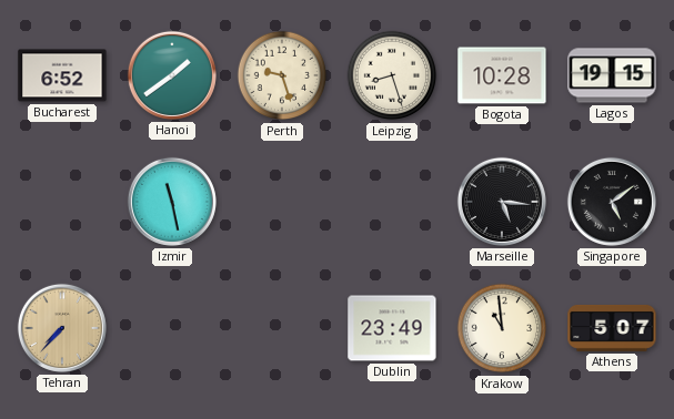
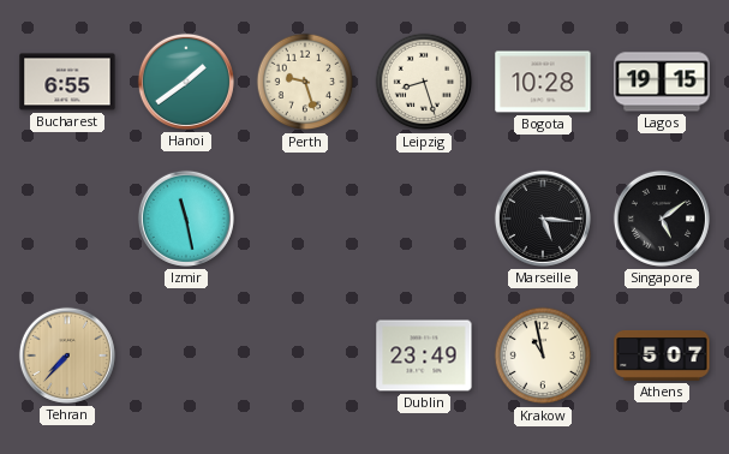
Bucharest: 6:52 -> 6:55 (67, 82)
Krakow: 10:59 -> 10:58 (543, 356)
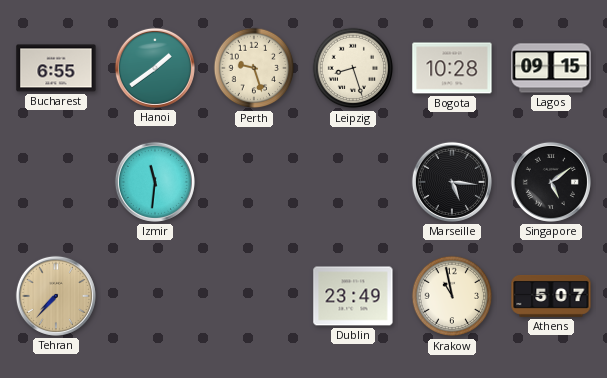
Lagos: 19:15 -> 09:15 (551, 68)
Izmir: 11:28 -> 11:31 (155, 182)
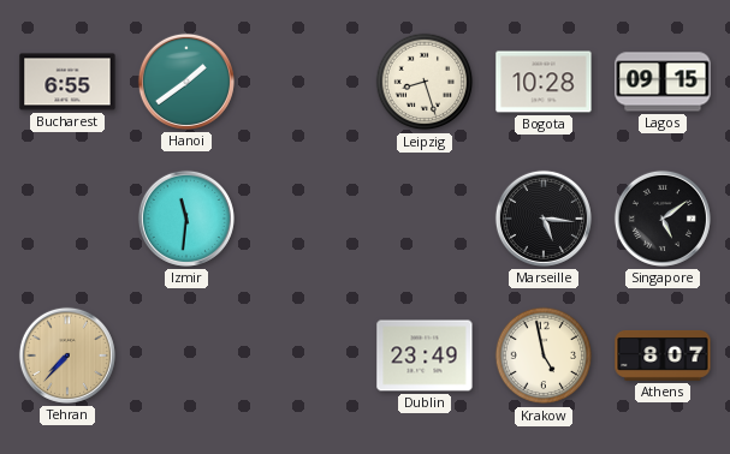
Perth: 9:27 -> none (254, 68)
Krakow: 10:58 -> 4:58 (544, 356)
Athens: 5:07 -> 8:07 (663, 356)
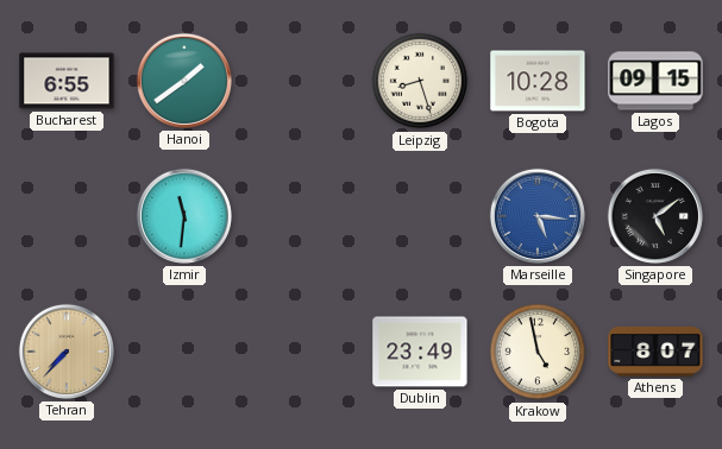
Marseille dial: black -> blue (538, 216)
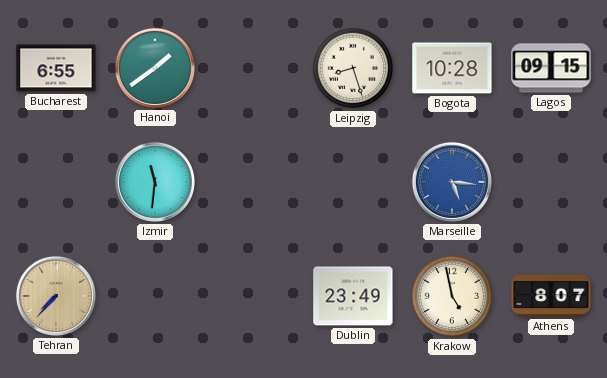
Singapore: 5:09 -> none (655, 216)
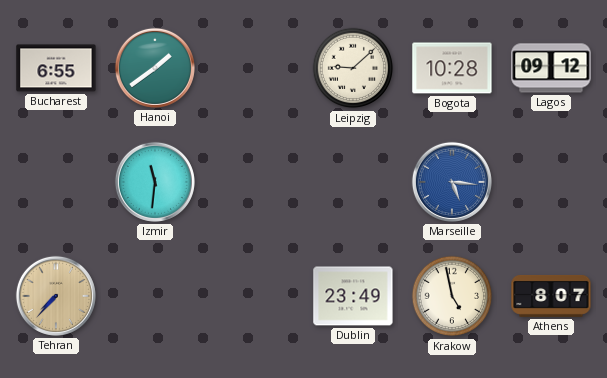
Leipzig: 8:27 -> 9:08 (353, 68)
Lagos: 09:15 -> 09:12 (551, 68)
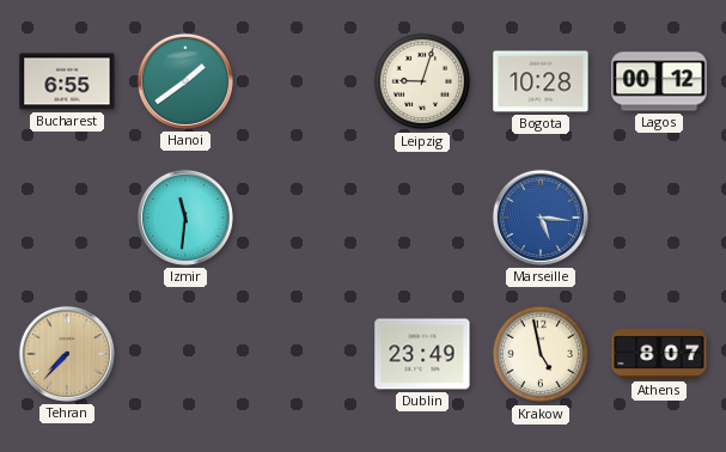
Leipzig: 9:08 -> 9:03 (422, 81)
Lagos: 09:12 -> 00:12 (659, 81)
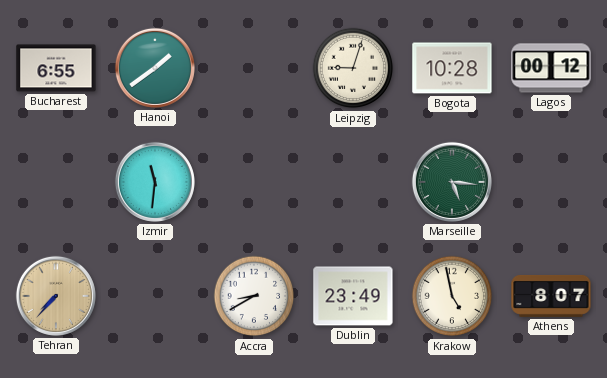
Marseille dial: blue -> green (452, 182)
Accra: none -> 8:40 (254, 296)
